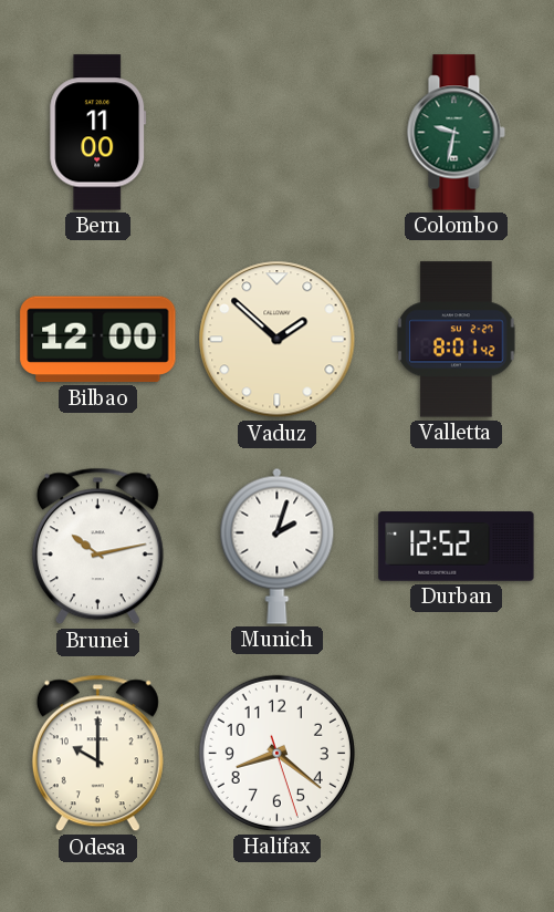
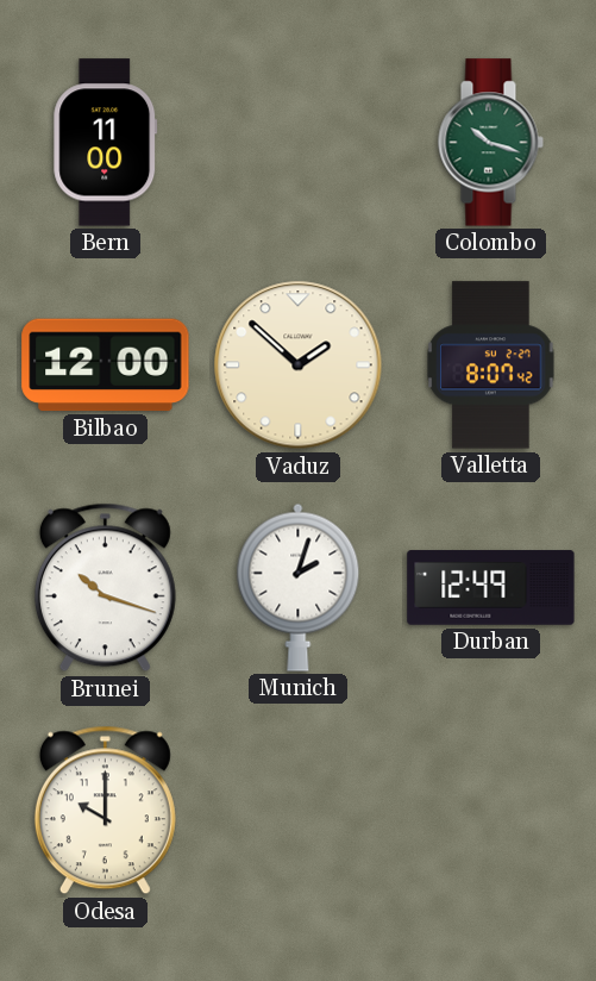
Colombo: 9:32 -> 10:18 (490, 143)
Valletta: 8:01 -> 8:07 (491, 365)
Brunei: 10:13 -> 10:18 (105, 588)
Durban: 12:52 -> 12:49 (491, 588)
Halifax: 8:21 -> none (276, 753)
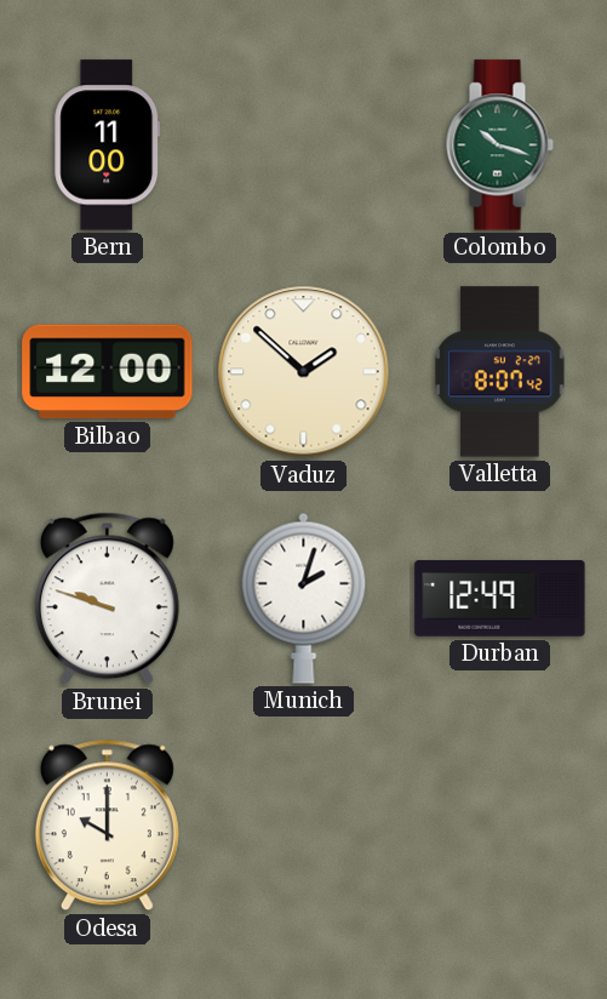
Brunei: 10:18 -> 9:48 (107, 599)
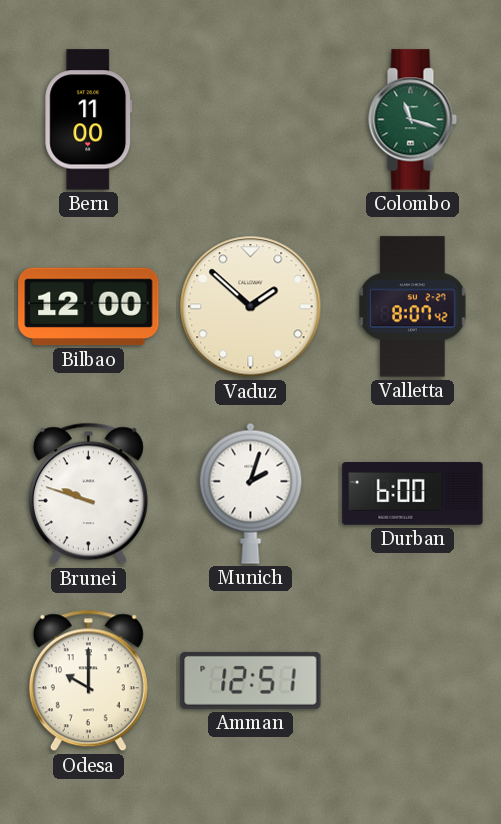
Colombo: 10:18 -> 11:18 (412, 120)
Durban: 12:49 -> 6:00 (413, 494)
Amman: none -> 12:51 (251, 680)
